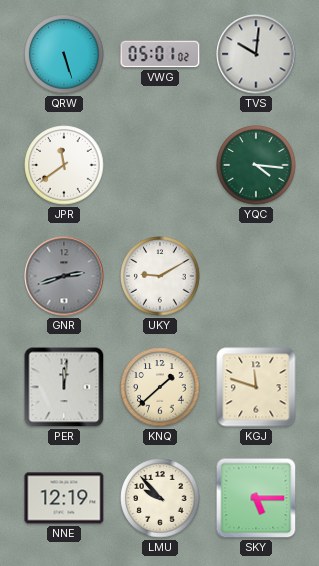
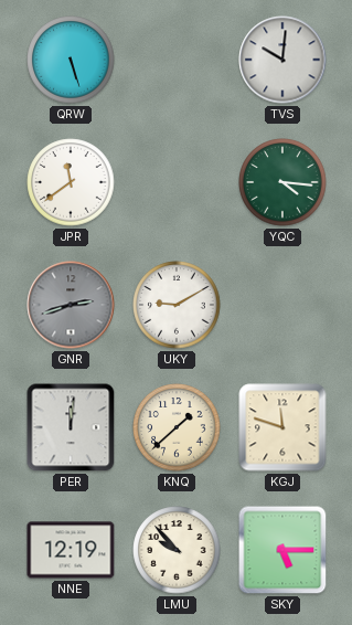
VWG: 05:01 -> none (160, 54)
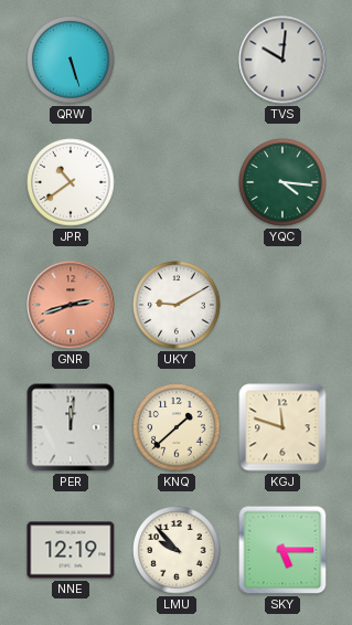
JPR: 11:39 -> 10:39 (71, 182)
GNR dial: grey -> salmon (71, 305)
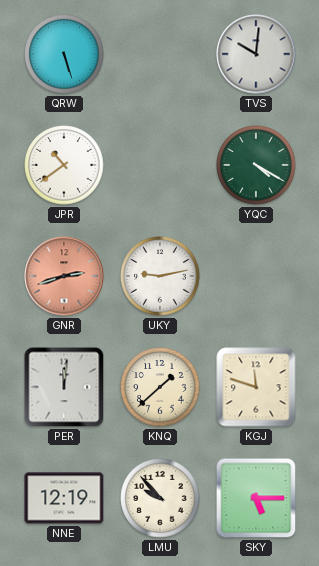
YQC: 4:16 -> 4:20 (256, 165)
UKY: 9:10 -> 9:13 (160, 276)
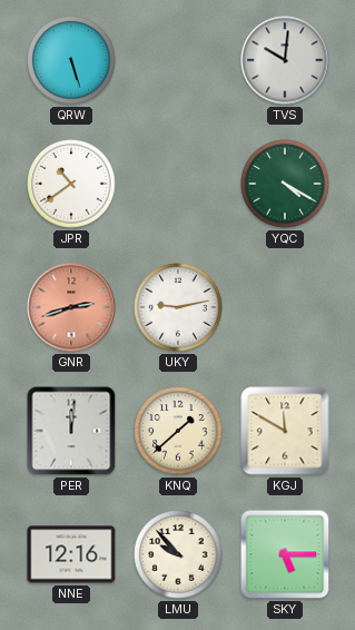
KGJ: 11:48 -> 11:50 (285, 431)
NNE: 12:19 -> 12:16 (71, 554)
